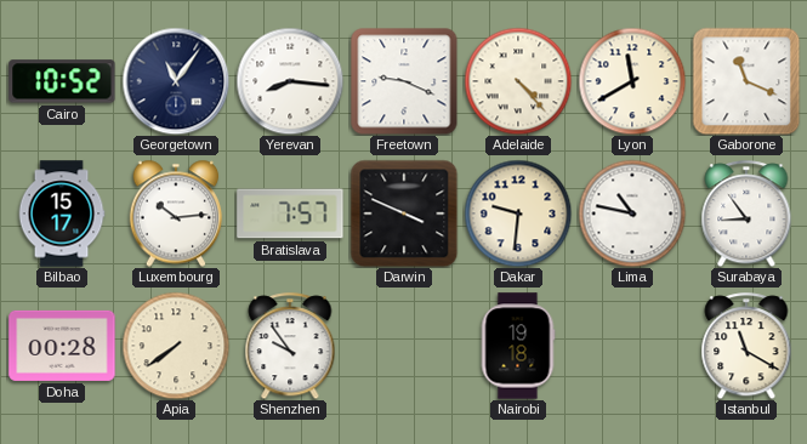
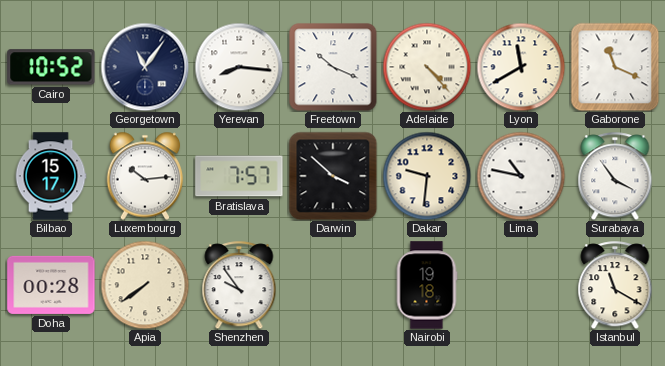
Freetown: 9:19 -> 10:19 (333, 67)
Darwin: 3:49 -> 3:52 (333, 176)
Surabaya: 8:54 -> 3:54 (615, 176)
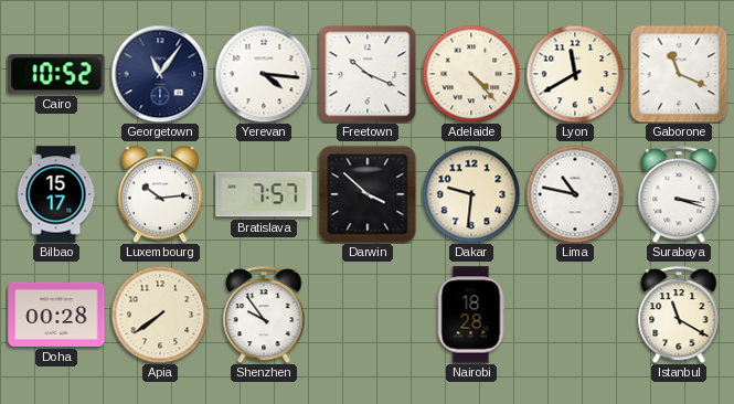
Yerevan: 8:16 -> 4:16 (264, 74)
Surabaya: 3:54 -> 3:18 (679, 194)
Nairobi: 19:18 -> 18:28 (471, 315)
